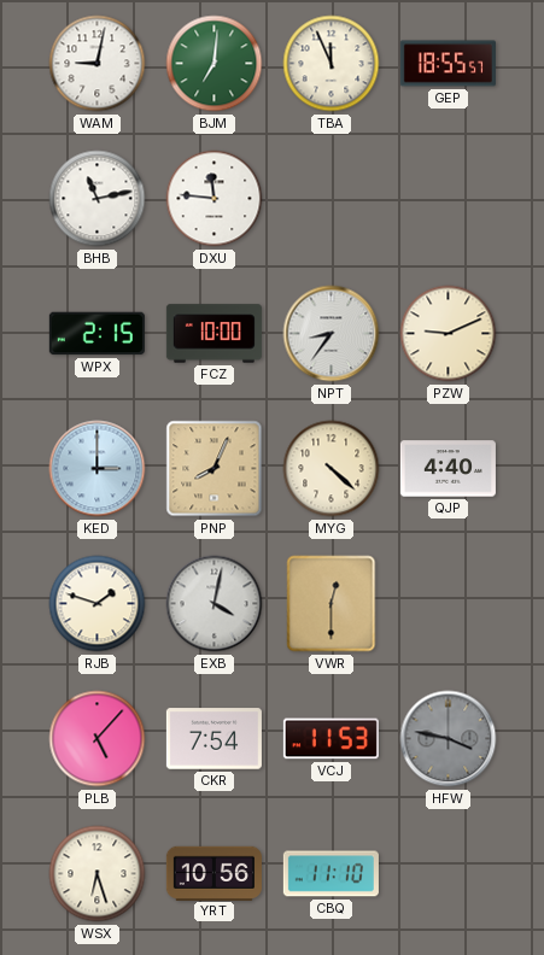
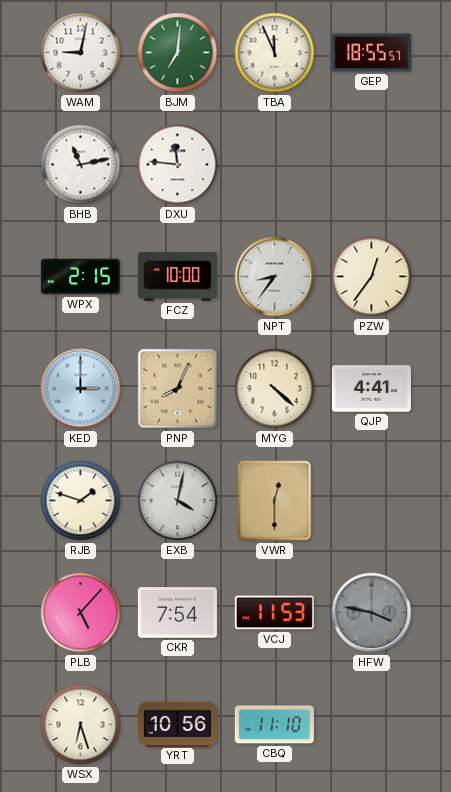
PZW: 9:11 -> 12:36 (372, 277)
QJP: 4:40 -> 4:41 (371, 389)
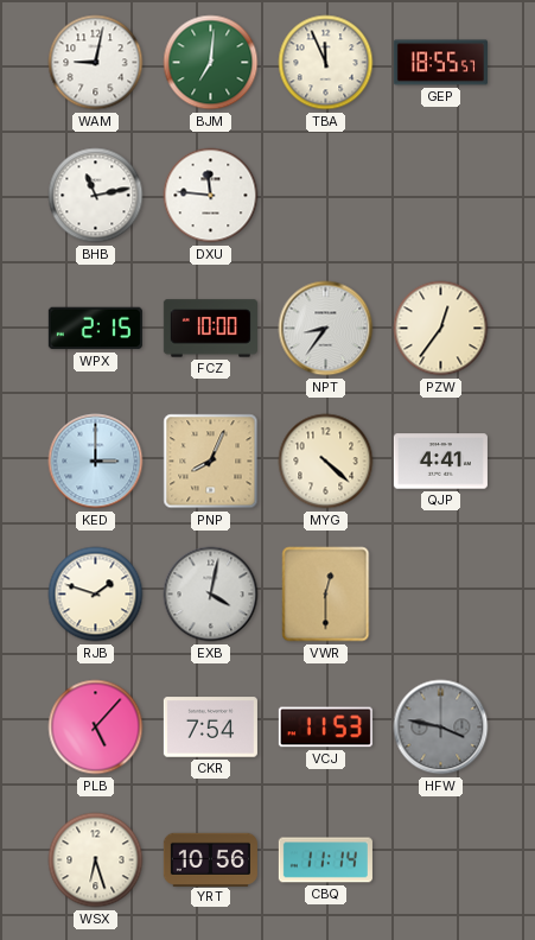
CBQ: 11:10 -> 11:14 (325, 860)
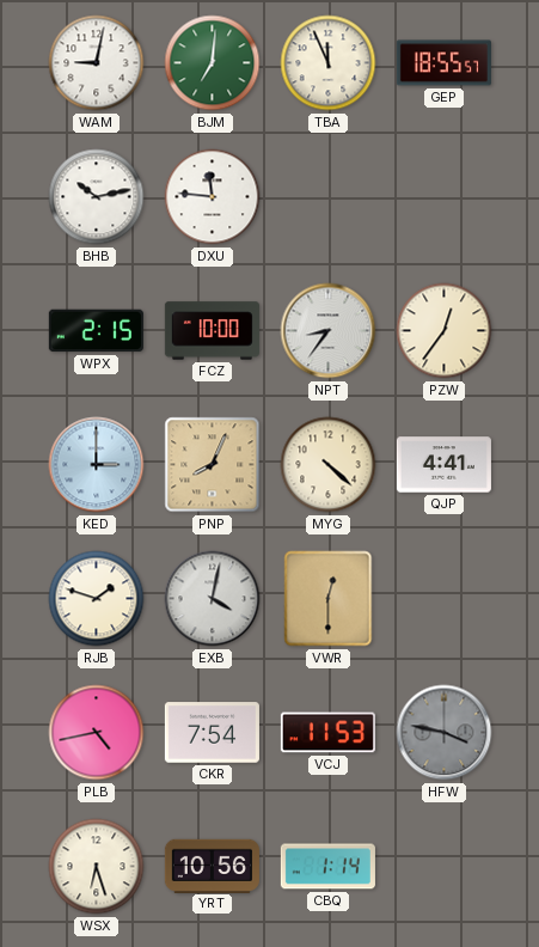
BHB: 11:13 -> 10:13 (97, 197)
PLB: 5:07 -> 4:43 (97, 733)
CBQ: 11:14 -> 1:14 (327, 867)
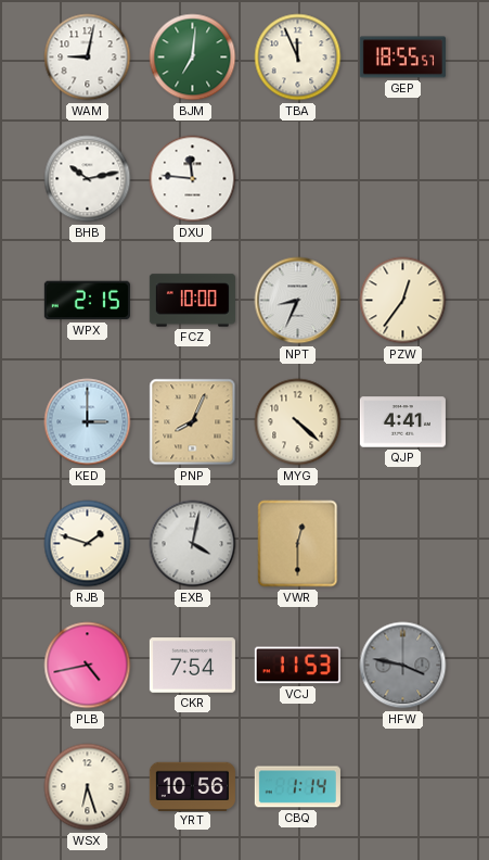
NPT: 8:36 -> 8:34 (298, 301)
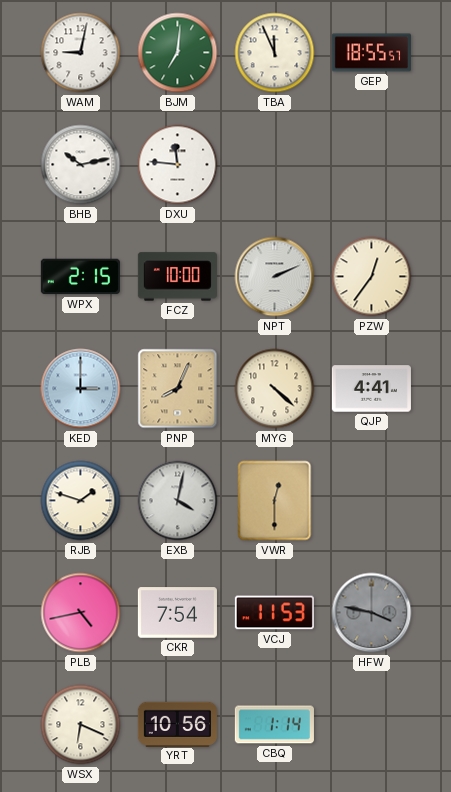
NPT: 8:34 -> 2:11 (275, 277)
WSX: 6:27 -> 6:19 (81, 725)
